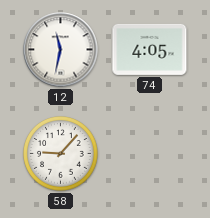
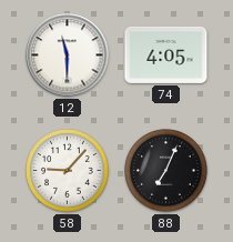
12: 11:32 -> 11:30 (68, 56)
88: none -> 7:04 (166, 171)
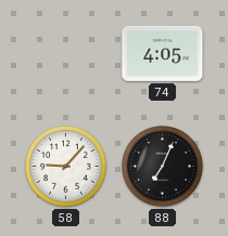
12: 11:30 -> none (68, 56)
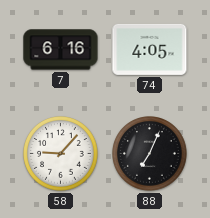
7: none -> 6:16 (61, 50)
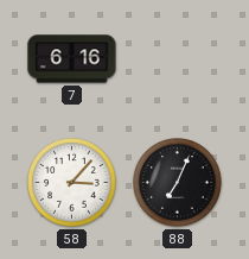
74: 4:05 -> none (150, 49)
58: 9:07 -> 3:07 (72, 183)
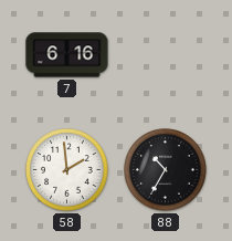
58: 3:07 -> 1:59 (67, 170)
88: 7:04 -> 10:35 (166, 170)
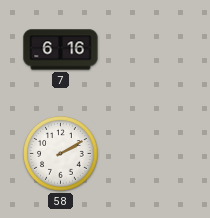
58: 1:59 -> 2:10 (61, 154)
88: 10:35 -> none (166, 170)
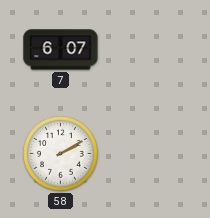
7: 6:16 -> 6:07 (61, 50)
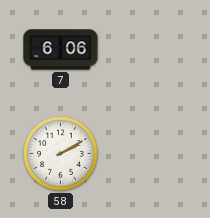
7: 6:07 -> 6:06 (61, 50)
